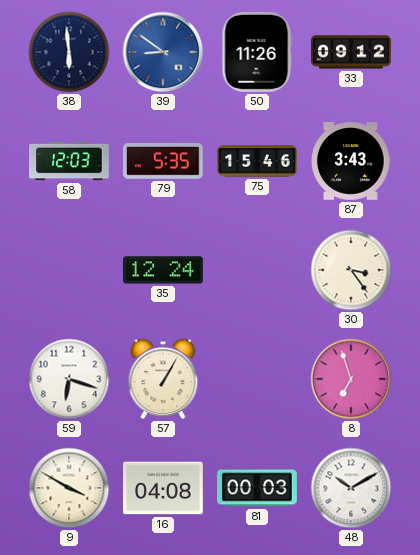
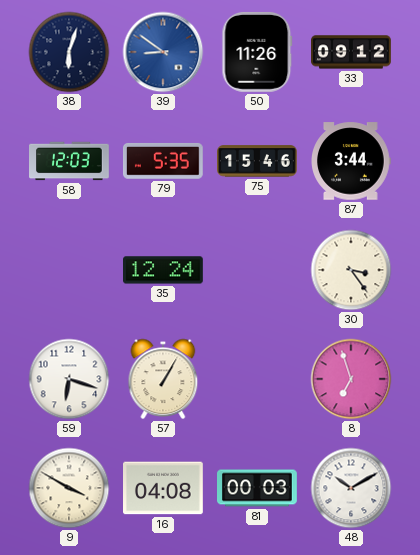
38: 5:59 -> 6:03 (69, 52)
87: 3:43 -> 3:44 (351, 161)
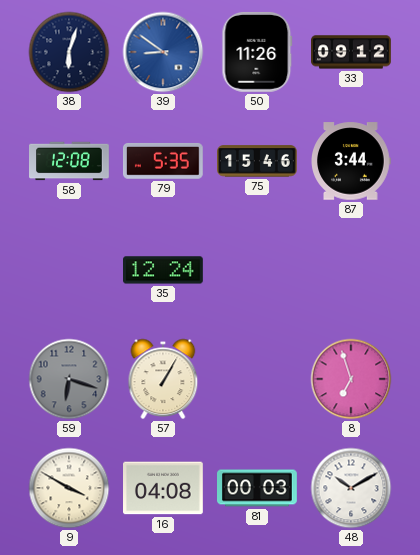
58: 12:03 -> 12:08 (69, 161)
30: 3:24 -> none (351, 270)
59 dial: white -> grey (69, 379)
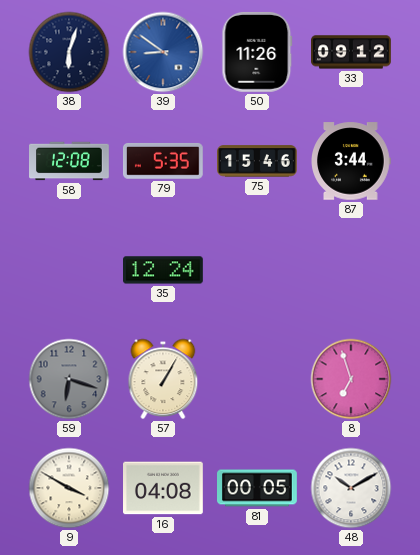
81: 00:03 -> 00:05 (258, 488)
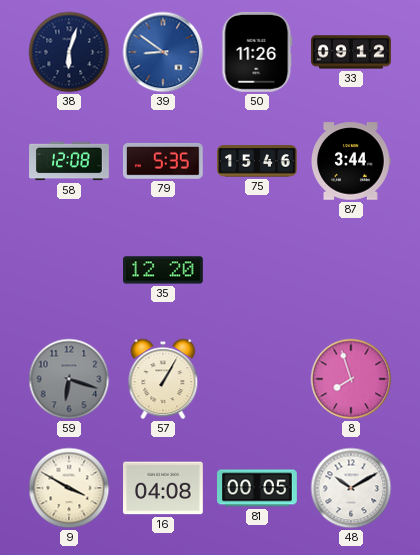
35: 12:24 -> 12:20 (164, 270)
8: 6:57 -> 7:57 (351, 379)
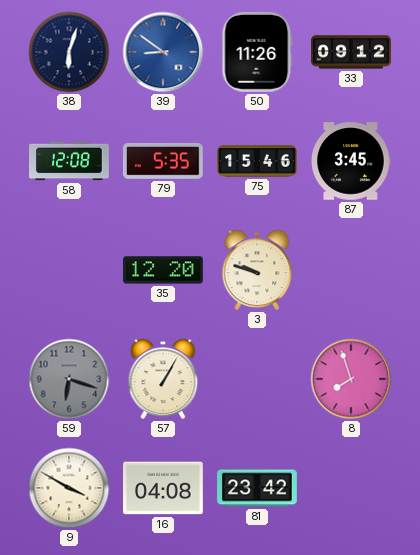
87: 3:44 -> 3:45 (351, 161)
3: none -> 9:48 (257, 270)
81: 00:05 -> 23:42 (258, 488)
48: 10:10 -> none (351, 488)
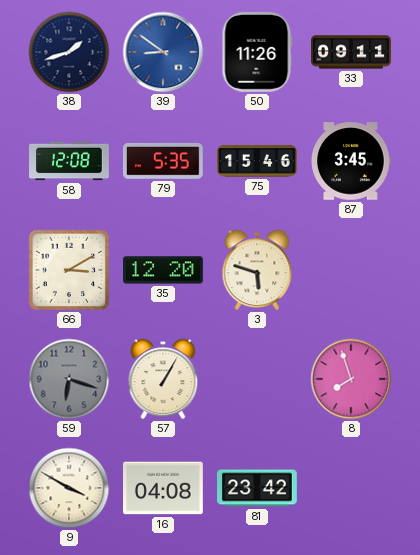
38: 6:03 -> 1:42 (69, 52)
33: 09:12 -> 09:11 (351, 52)
66: none -> 3:10 (69, 270)
3: 9:48 -> 5:48 (257, 270)
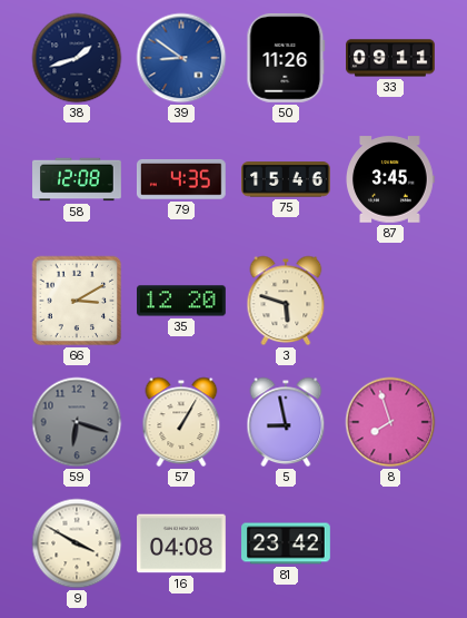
79: 5:35 -> 4:35 (181, 179)
5: none -> 8:58 (286, 422)
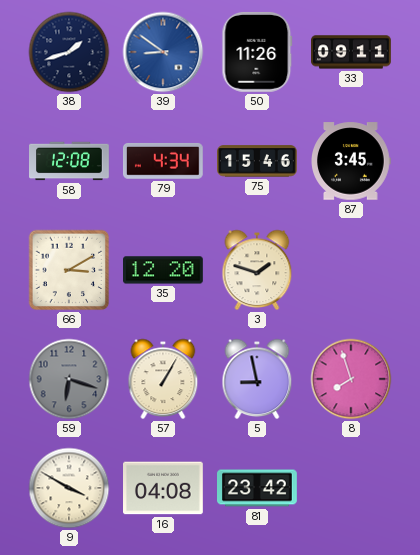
79: 4:35 -> 4:34 (163, 161)
3: 5:48 -> 1:48 (257, 270)
